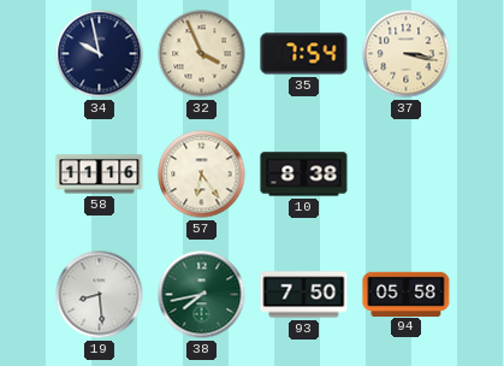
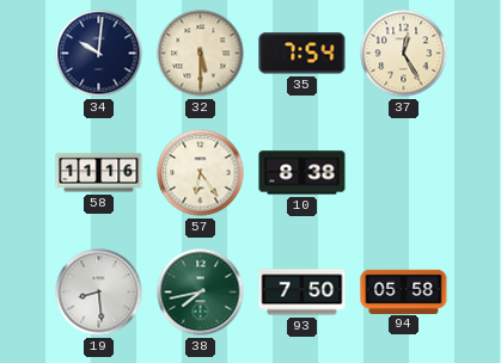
34: 9:58 -> 10:01 (99, 54)
32: 3:56 -> 5:30 (201, 54)
37: 3:17 -> 12:25 (404, 54)
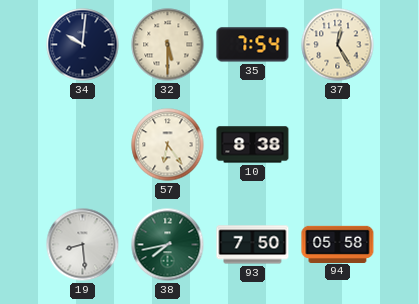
58: 11:16 -> none (99, 173)
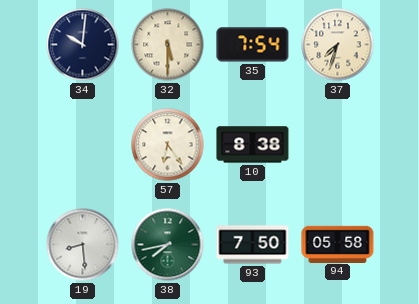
37: 12:25 -> 7:33 (338, 45)
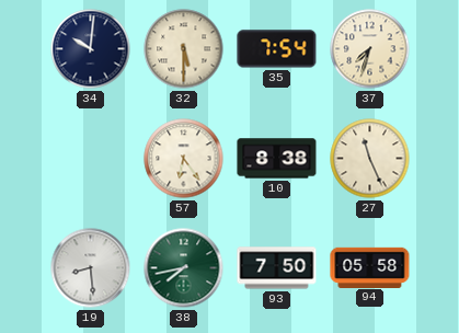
27: none -> 11:26 (370, 159)
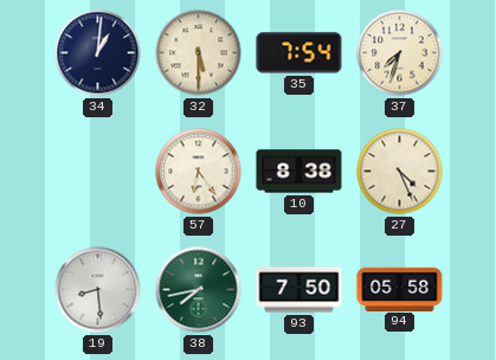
34: 10:01 -> 1:01 (98, 53)
27: 11:26 -> 4:26 (400, 172)
